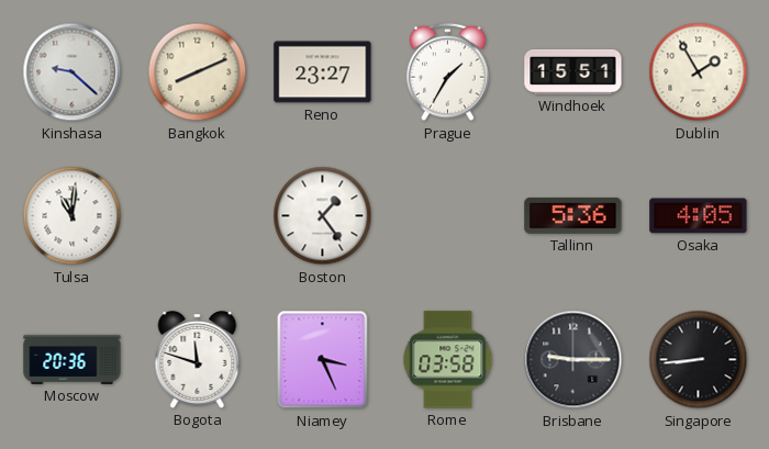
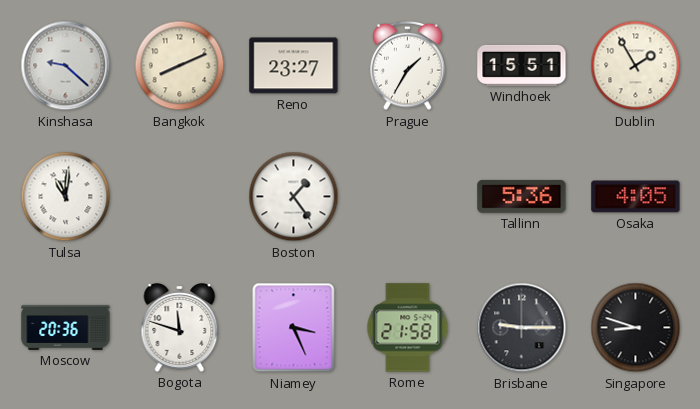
Rome: 03:58 -> 21:58 (408, 328)
Singapore: 8:44 -> 8:48 (636, 328)
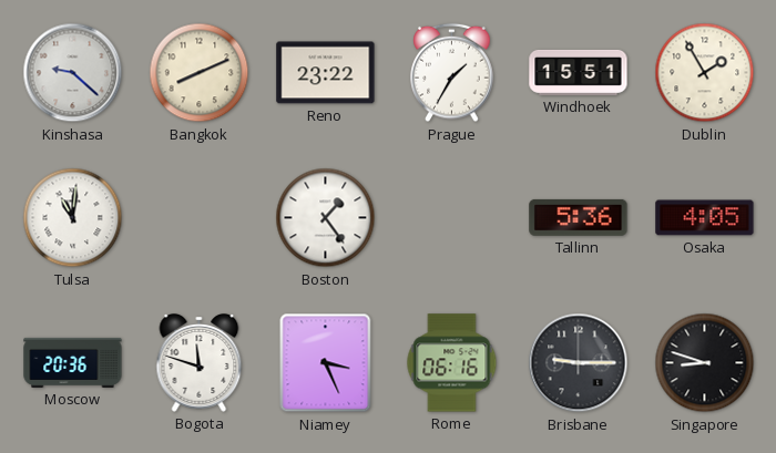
Reno: 23:27 -> 23:22 (326, 73)
Rome: 21:58 -> 06:16 (452, 363)
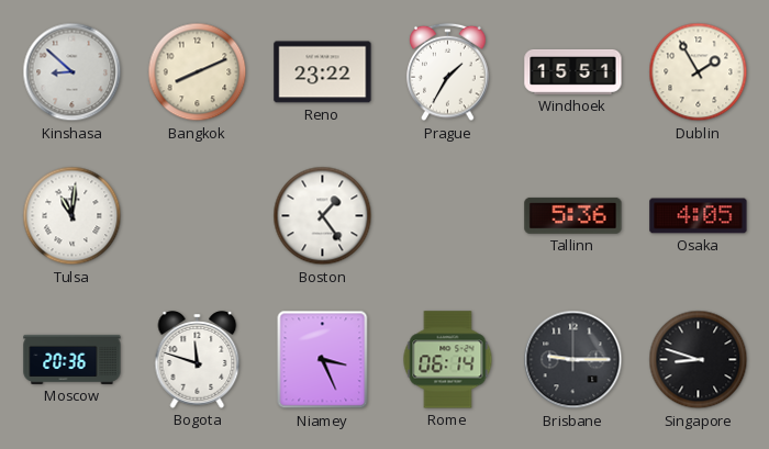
Kinshasa: 9:22 -> 8:52 (73, 72)
Rome: 06:16 -> 06:14 (448, 360)
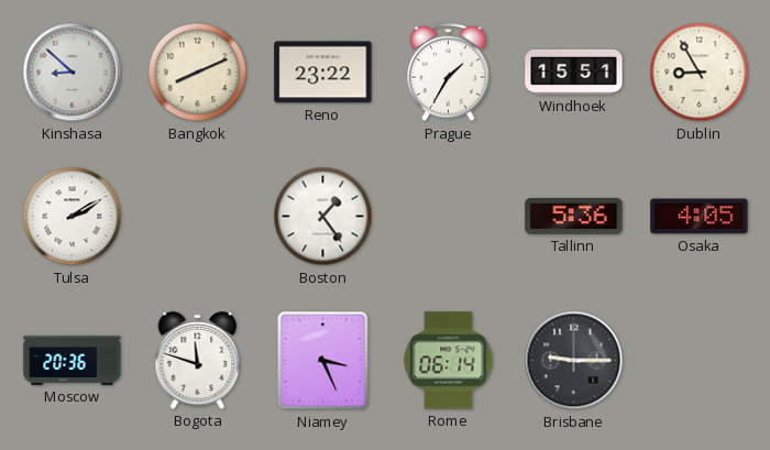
Dublin: 1:55 -> 8:55 (700, 73)
Tulsa: 11:01 -> 2:10 (73, 217)
Singapore: 8:48 -> none (699, 360)
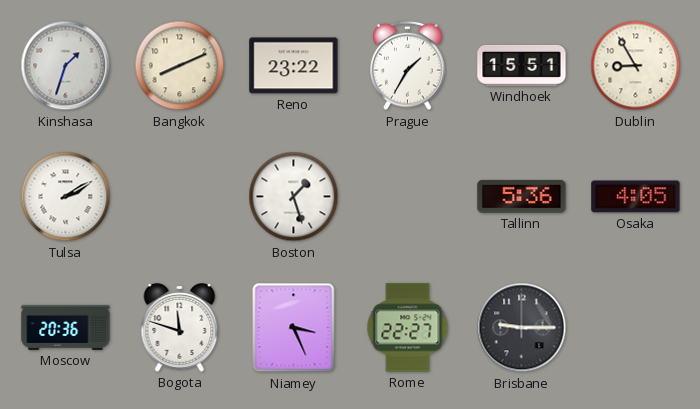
Kinshasa: 8:52 -> 1:33 (66, 66)
Boston: 1:24 -> 1:27 (294, 197)
Rome: 06:14 -> 22:27 (408, 328)
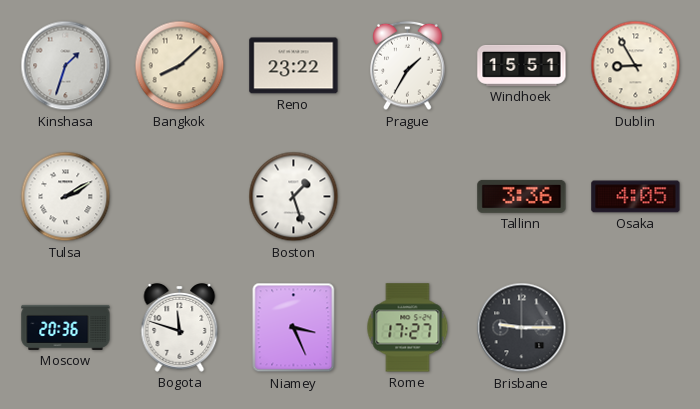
Bangkok: 8:11 -> 8:08 (180, 66)
Tallinn: 5:36 -> 3:36 (522, 196)
Rome: 22:27 -> 17:27 (408, 328)
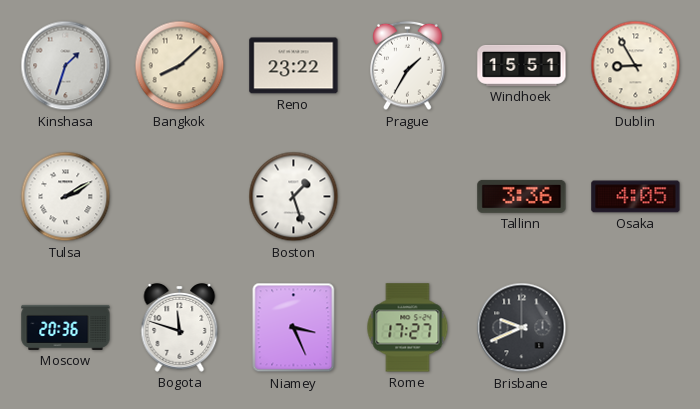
Brisbane: 9:15 -> 9:41 (522, 328)
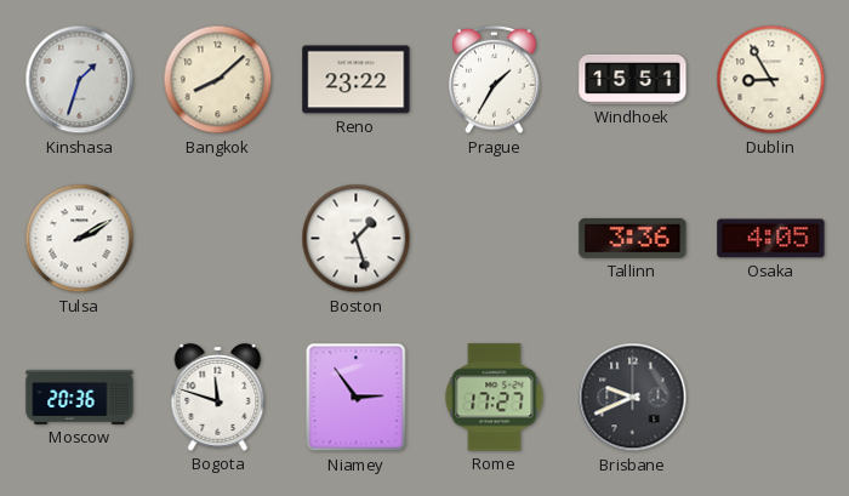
Niamey: 3:26 -> 2:54 (357, 398)
